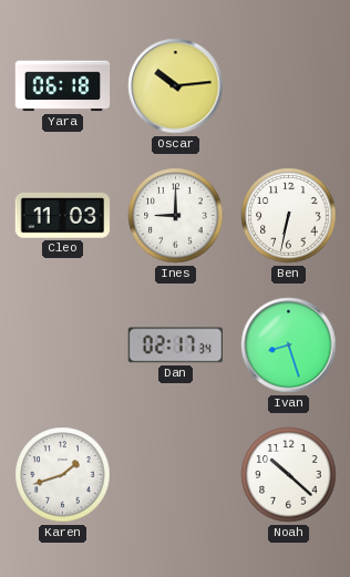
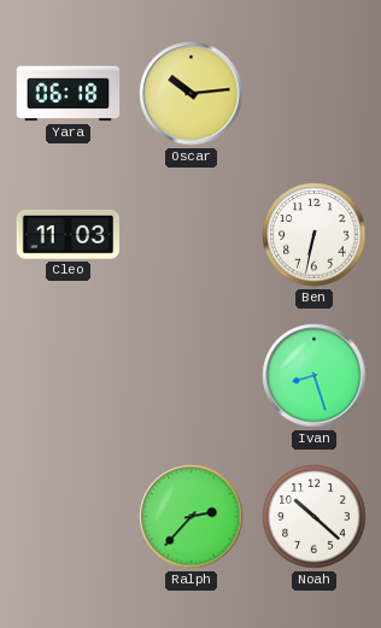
Ines: 9:00 -> none (176, 216)
Dan: 02:17 -> none (175, 346)
Karen: 1:42 -> none (63, 475)
Ralph: none -> 2:37 (192, 517)
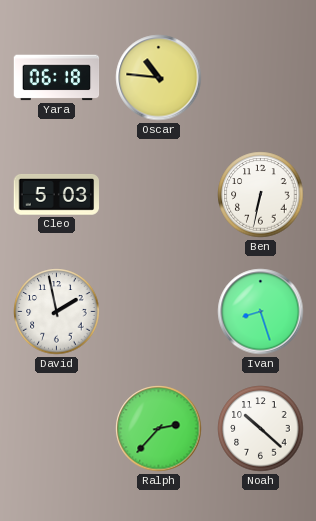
Oscar: 10:14 -> 10:46 (159, 78)
Cleo: 11:03 -> 5:03 (57, 194)
David: none -> 1:58 (57, 312)
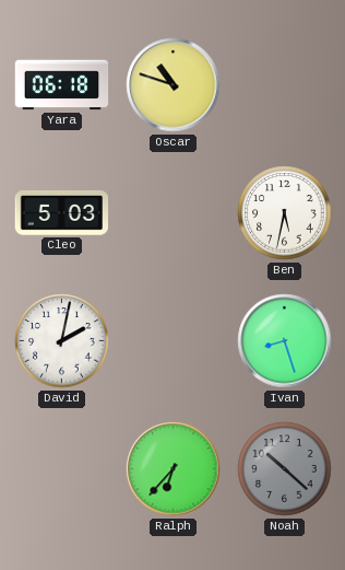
Oscar: 10:46 -> 10:48 (174, 85)
Ben: 6:32 -> 5:32 (285, 213)
David: 1:58 -> 2:02 (62, 341)
Ralph: 2:37 -> 6:37 (174, 469)
Noah dial: white -> grey (285, 469)
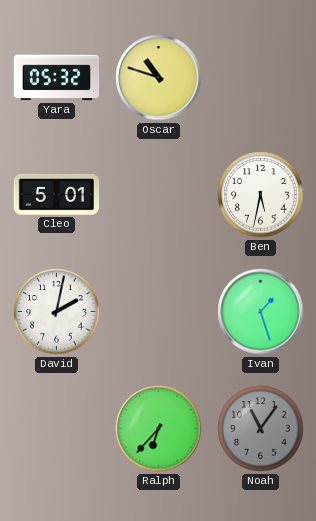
Yara: 06:18 -> 05:32 (57, 78)
Cleo: 5:03 -> 5:01 (57, 194)
Ivan: 8:27 -> 1:27 (261, 312)
Noah: 10:22 -> 11:06 (261, 429)
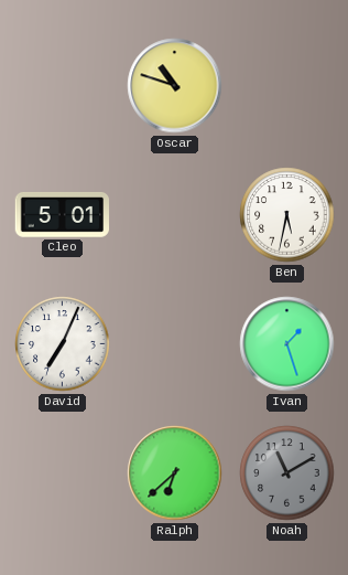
Yara: 05:32 -> none (57, 78)
David: 2:02 -> 7:04 (63, 344)
Ralph: 6:37 -> 6:38 (175, 473)
Noah: 11:06 -> 11:10 (287, 473)
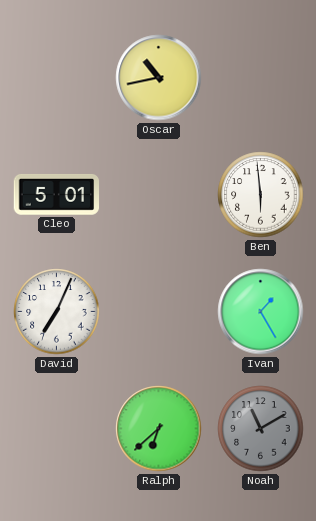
Oscar: 10:48 -> 10:43 (159, 78)
Ben: 5:32 -> 5:59 (261, 195)
Ivan: 1:27 -> 1:25 (261, 312)
